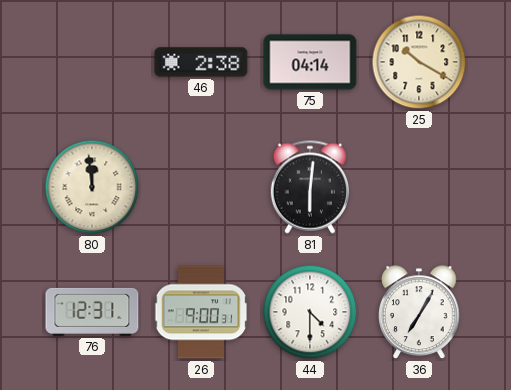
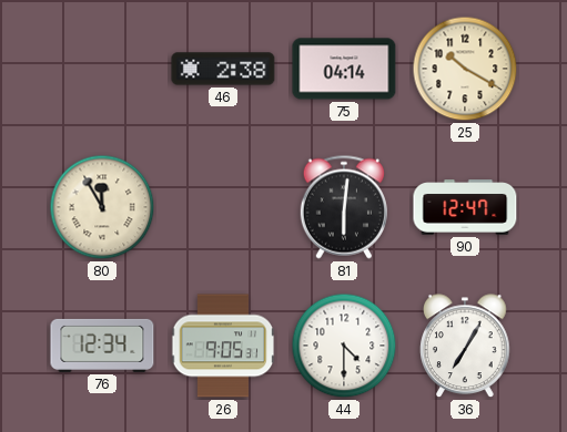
80: 11:59 -> 11:55 (102, 207)
90: none -> 12:47 (465, 207)
76: 12:31 -> 12:34 (102, 346)
26: 9:00 -> 9:05 (223, 346)
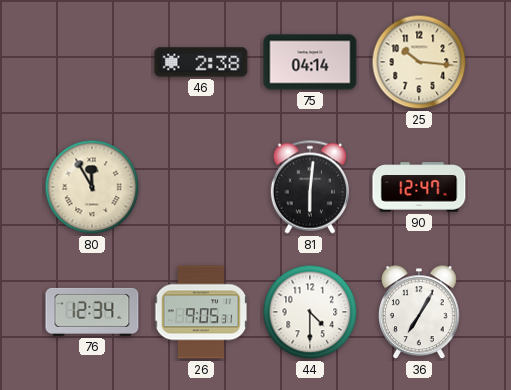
25: 10:20 -> 10:16 (419, 62)
